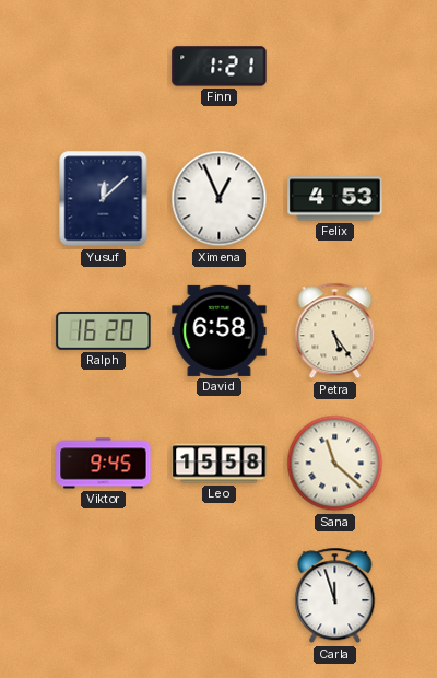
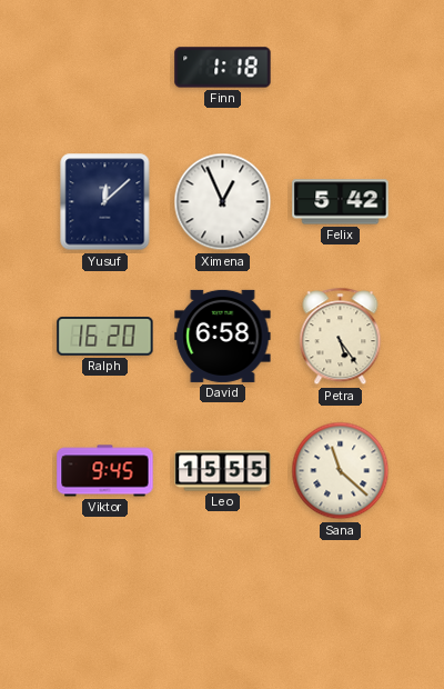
Finn: 1:21 -> 1:18 (223, 68)
Felix: 4:53 -> 5:42 (341, 202)
Leo: 15:58 -> 15:55 (223, 471)
Carla: 11:57 -> none (335, 596)
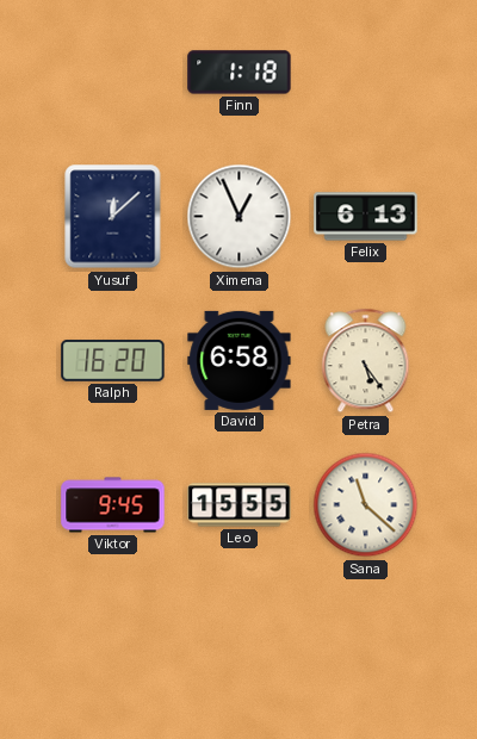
Felix: 5:42 -> 6:13 (366, 217)
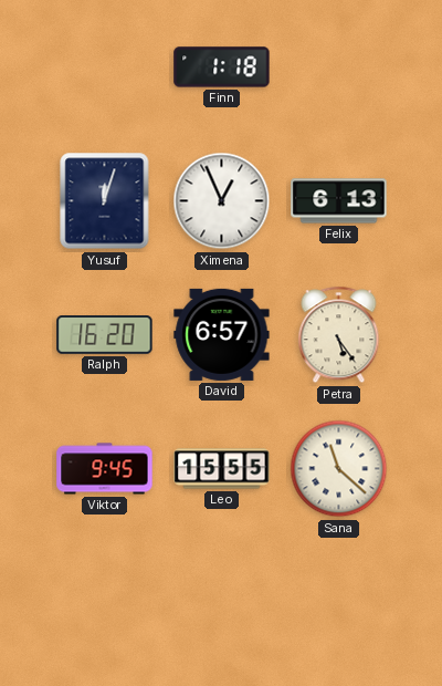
Yusuf: 12:08 -> 12:03 (105, 201)
David: 6:58 -> 6:57 (222, 334)
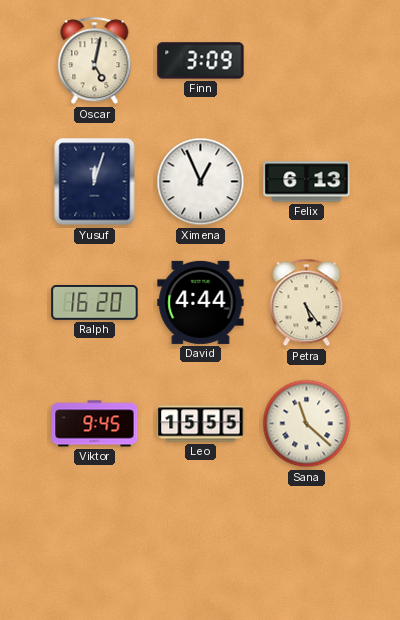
Oscar: none -> 5:02 (95, 61)
Finn: 1:18 -> 3:09 (201, 61)
David: 6:57 -> 4:44 (201, 302)
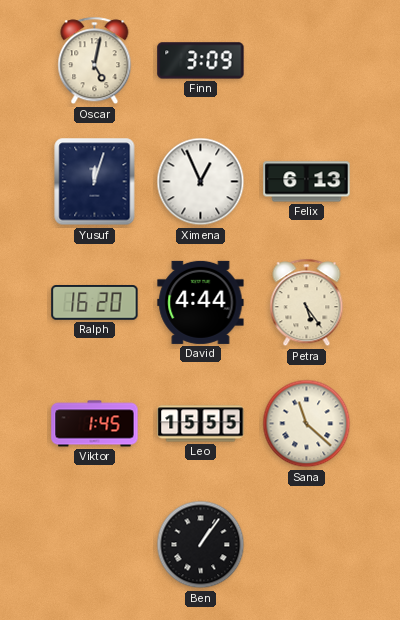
Viktor: 9:45 -> 1:45 (95, 424)
Ben: none -> 1:06 (201, 545)
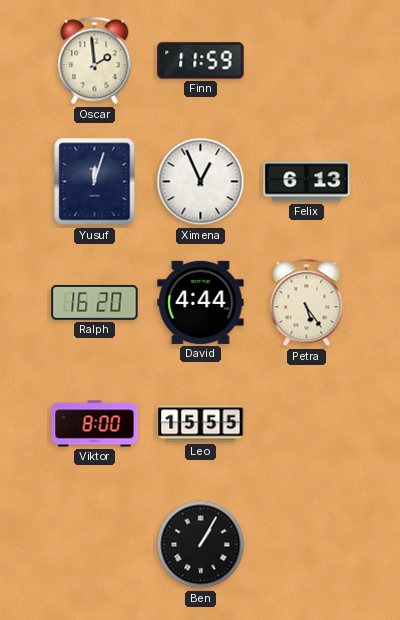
Oscar: 5:02 -> 1:59 (95, 61)
Finn: 3:09 -> 11:59 (201, 61)
Viktor: 1:45 -> 8:00 (95, 424)
Sana: 11:22 -> none (307, 424)
Ben: 1:06 -> 1:05 (201, 545)
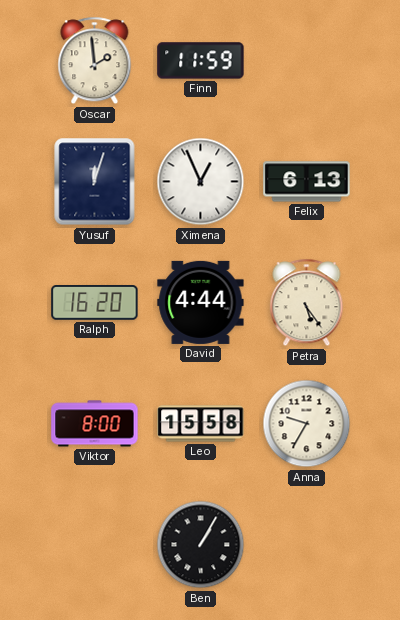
Leo: 15:55 -> 15:58 (201, 424)
Anna: none -> 9:35 (307, 424)
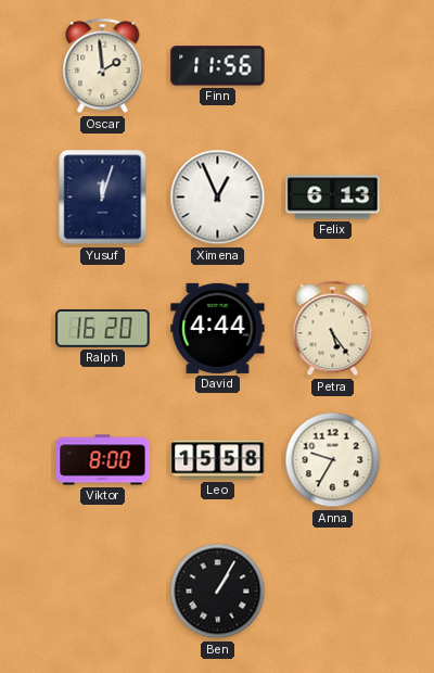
Finn: 11:59 -> 11:56 (218, 66)
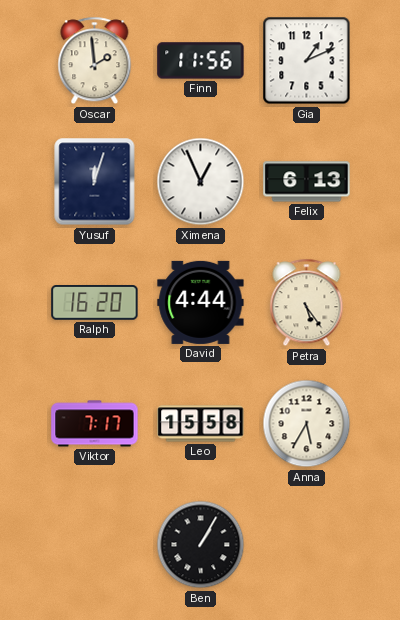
Gia: none -> 1:11 (307, 61)
Viktor: 8:00 -> 7:17 (95, 424)
Anna: 9:35 -> 5:35 (307, 424)
